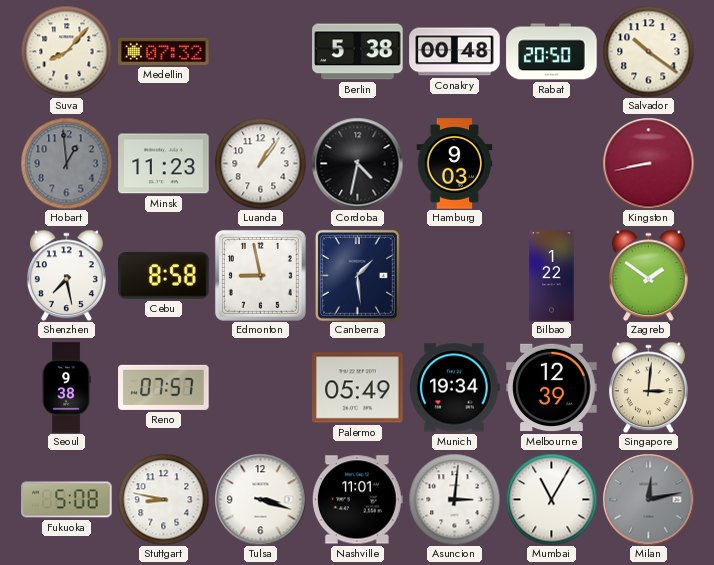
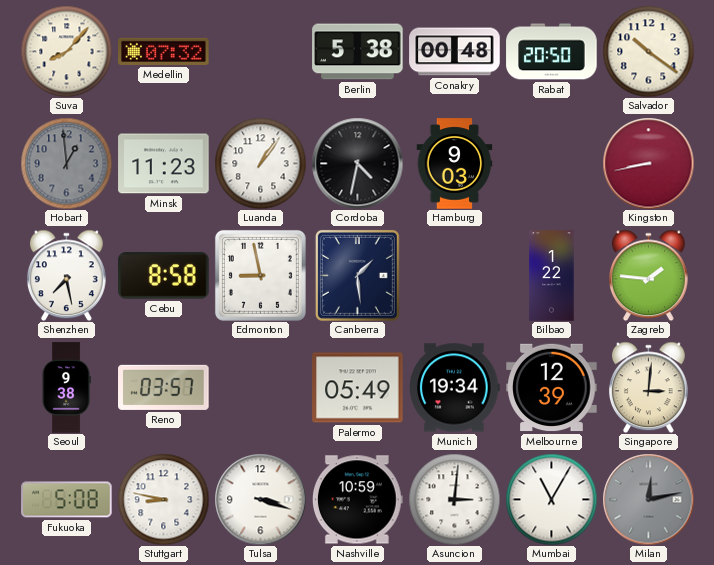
Zagreb: 1:51 -> 1:46 (649, 275)
Reno: 07:57 -> 03:57 (164, 387)
Nashville: 11:01 -> 10:59 (357, 500)
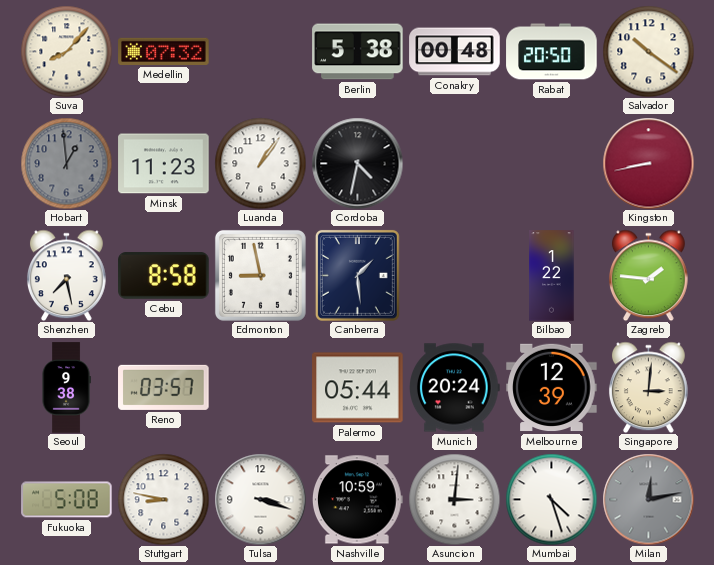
Hamburg: 9:03 -> none (455, 164)
Palermo: 05:49 -> 05:44 (358, 388)
Munich: 19:34 -> 20:24 (455, 388)
Mumbai: 11:05 -> 4:27 (551, 499)
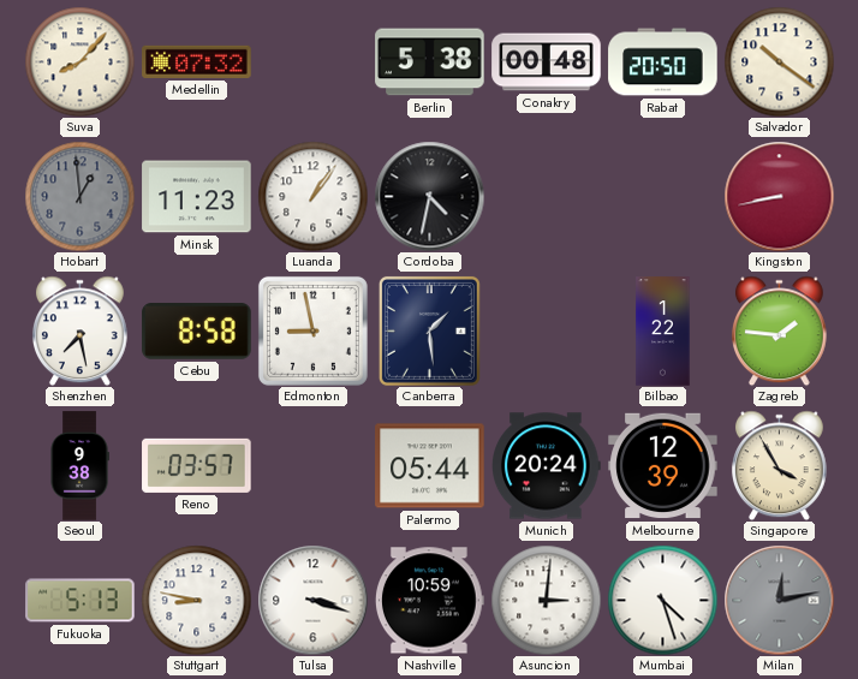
Singapore: 3:01 -> 3:55 (780, 465)
Fukuoka: 5:08 -> 5:13 (81, 601)
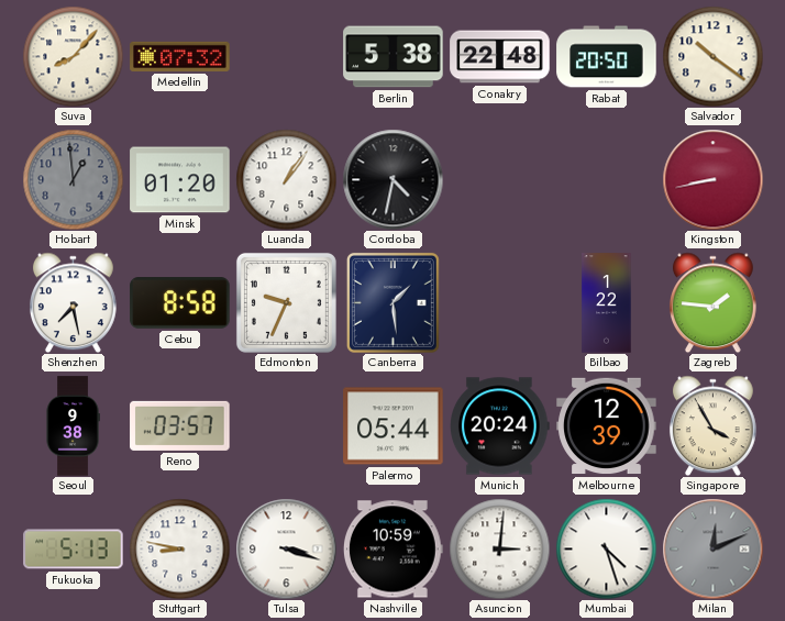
Conakry: 00:48 -> 22:48 (500, 57)
Minsk: 11:23 -> 01:20 (180, 180)
Edmonton: 8:58 -> 9:34 (286, 302)
Milan: 12:13 -> 12:11 (712, 548)
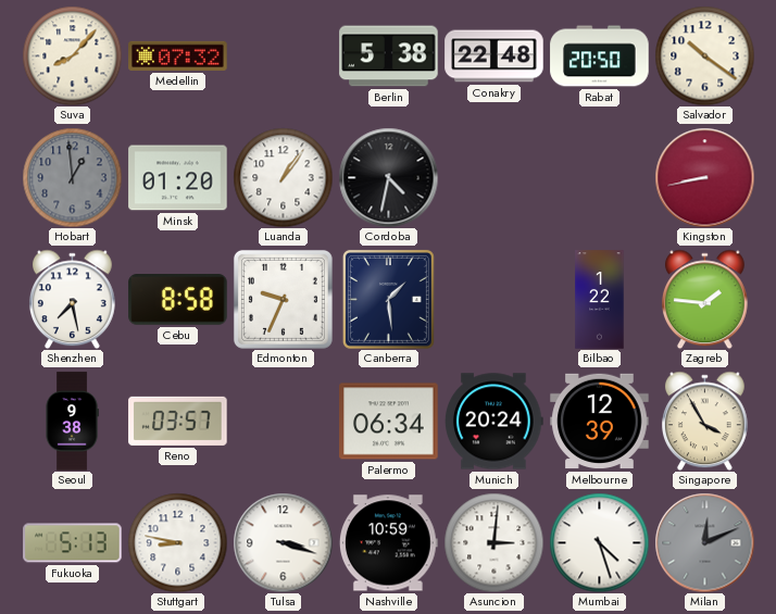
Palermo: 05:44 -> 06:34 (389, 422)
